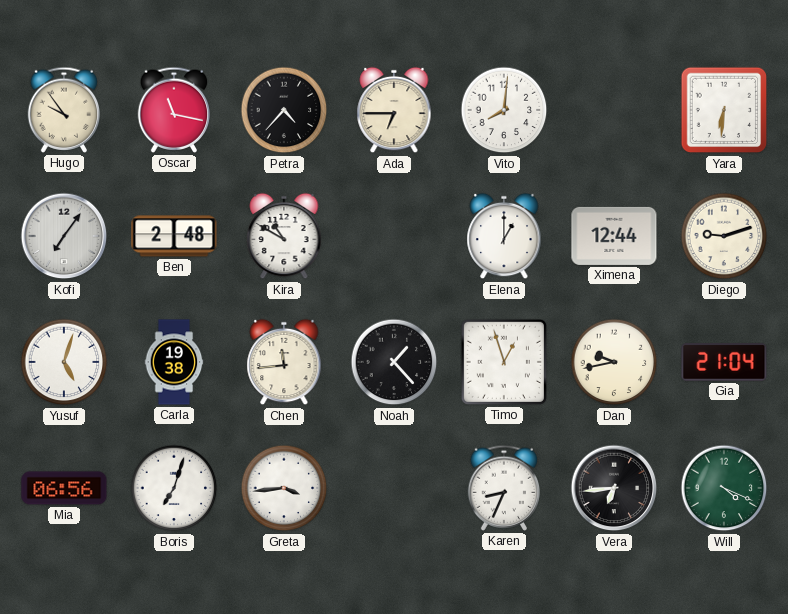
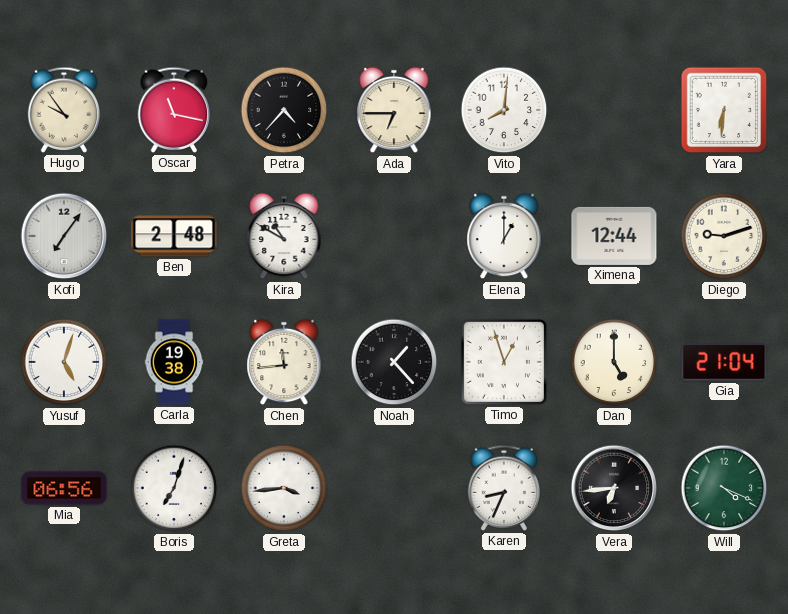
Dan: 9:43 -> 5:00 (614, 362)
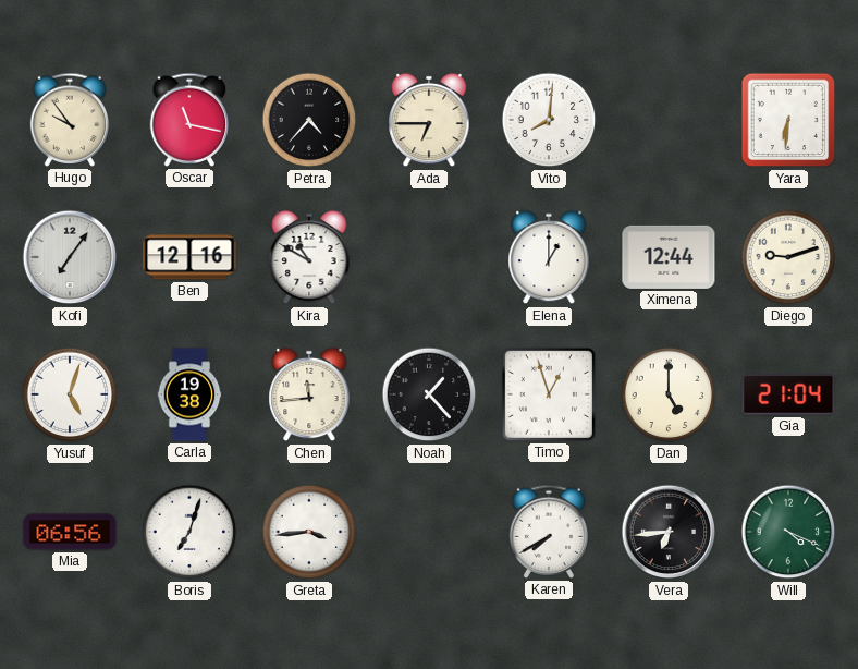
Ben: 2:48 -> 12:16 (189, 257)
Karen: 8:34 -> 7:40 (549, 532)
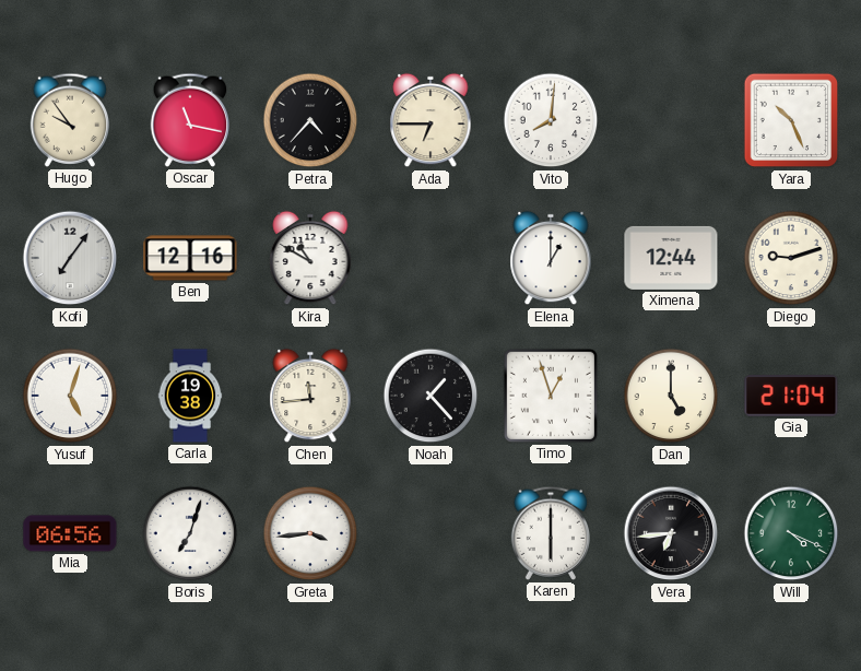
Yara: 6:31 -> 10:26 (791, 120)
Karen: 7:40 -> 6:00 (551, 533)
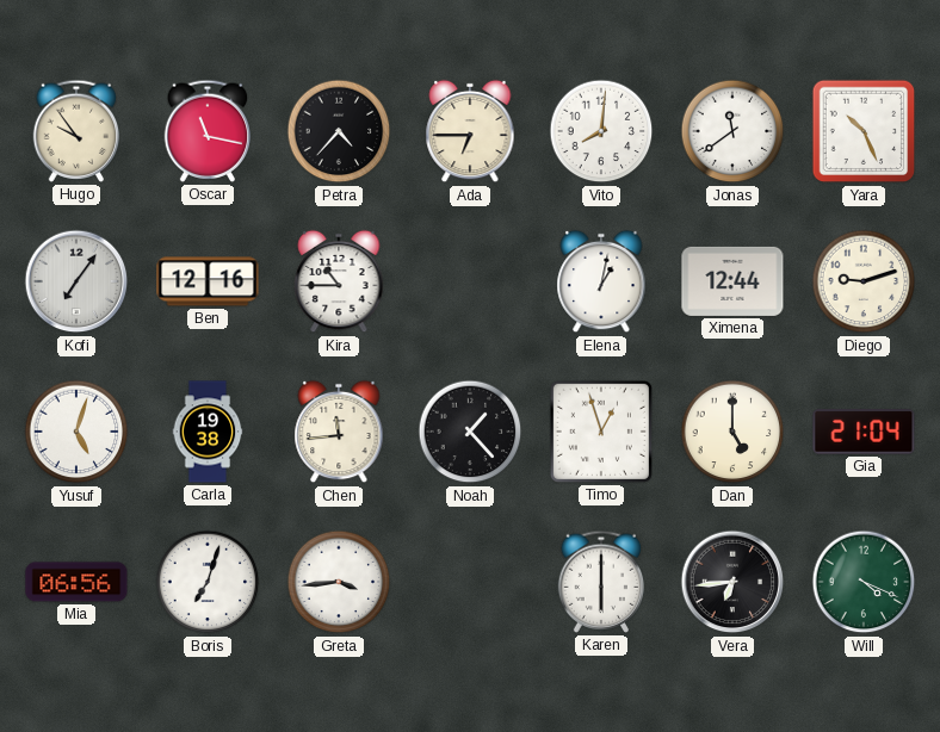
Jonas: none -> 11:39 (732, 131)
Kira: 10:50 -> 10:45 (339, 281)
Elena: 1:00 -> 1:02 (601, 281)
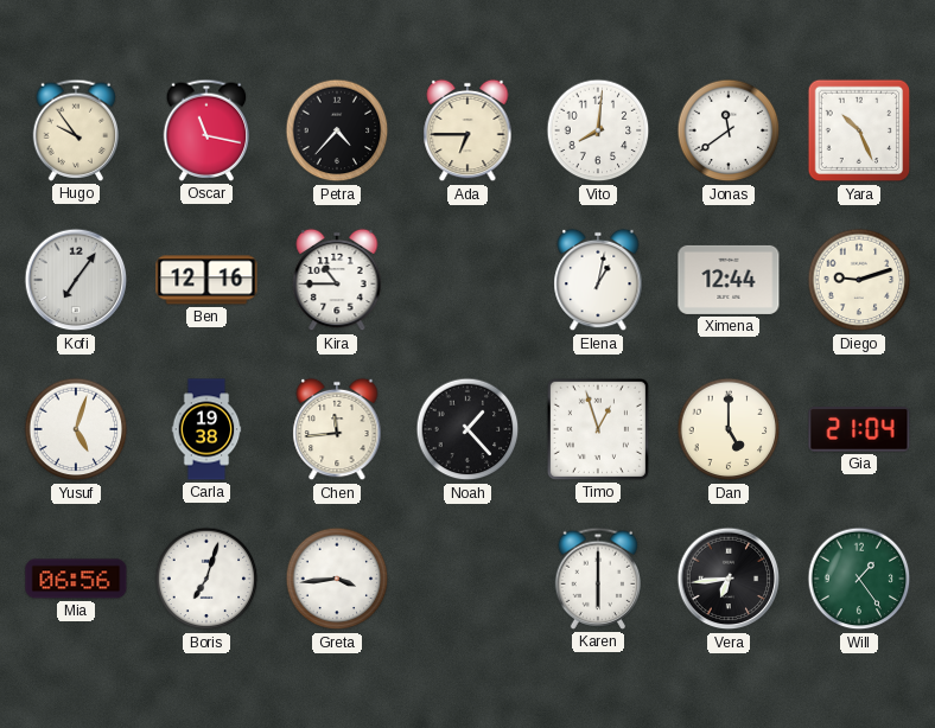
Will: 4:19 -> 1:24 (859, 579)
